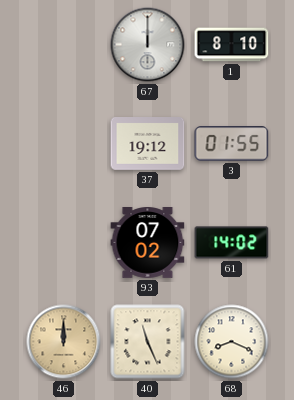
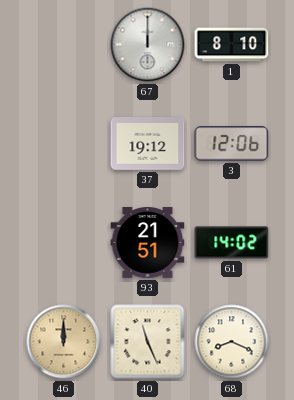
3: 01:55 -> 12:06 (232, 144)
93: 07:02 -> 21:51 (148, 243)
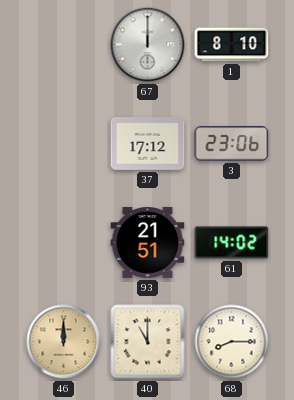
37: 19:12 -> 17:12 (148, 144)
3: 12:06 -> 23:06 (232, 144)
40: 11:26 -> 11:00 (148, 342)
68: 8:19 -> 8:15 (232, 342)
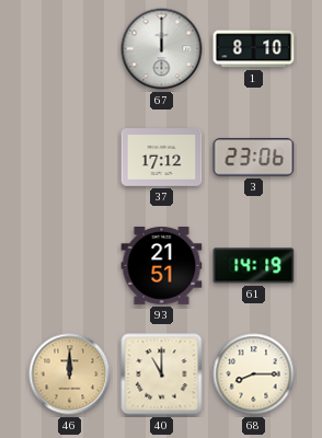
61: 14:02 -> 14:19 (254, 266)
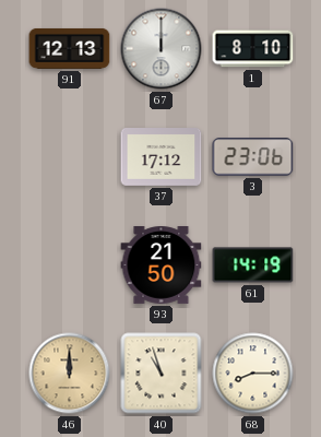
91: none -> 12:13 (70, 48)
93: 21:51 -> 21:50 (162, 265)
40: 11:00 -> 10:57 (162, 374)
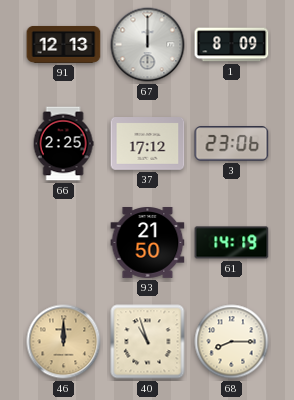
1: 8:10 -> 8:09 (232, 45)
66: none -> 2:25 (63, 144)
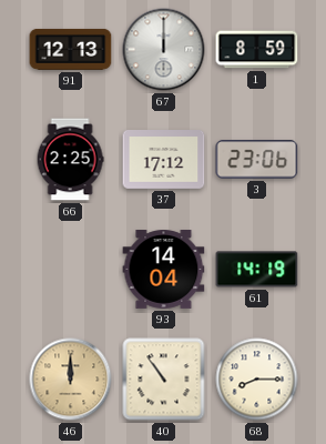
1: 8:09 -> 8:59 (257, 50)
93: 21:50 -> 14:04 (164, 270)
40: 10:57 -> 10:54 (164, 380)
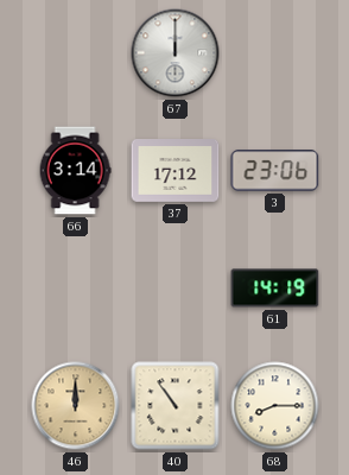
91: 12:13 -> none (71, 49)
1: 8:59 -> none (257, 50)
66: 2:25 -> 3:14 (75, 171)
93: 14:04 -> none (164, 270)
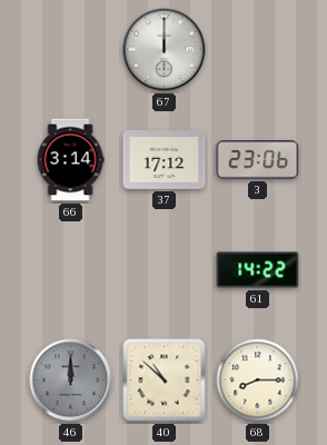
61: 14:19 -> 14:22 (258, 270)
46 dial: champagne -> grey (71, 380)
40: 10:54 -> 10:52 (165, 380)
